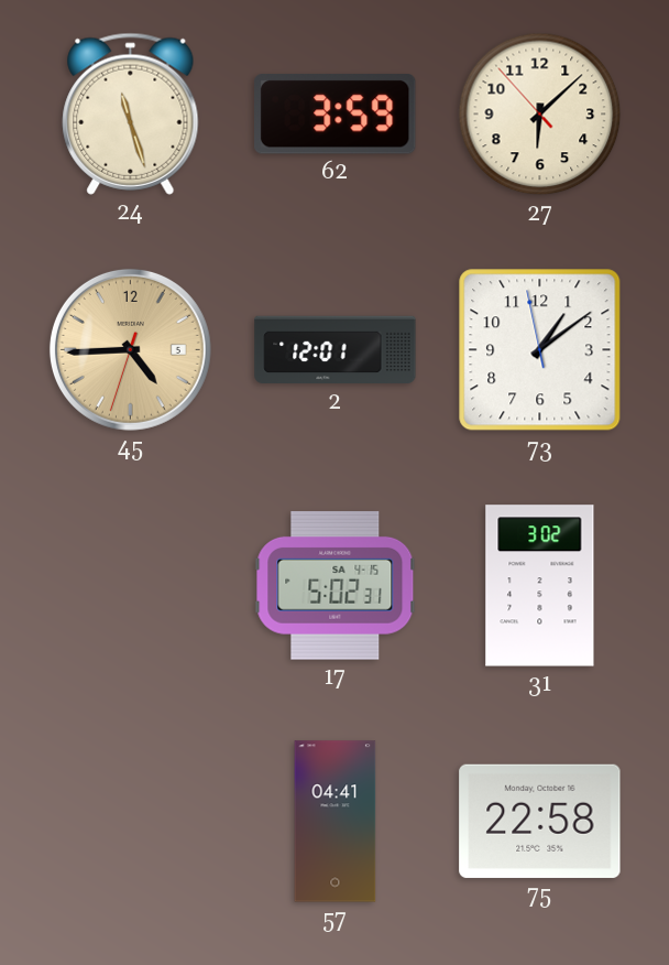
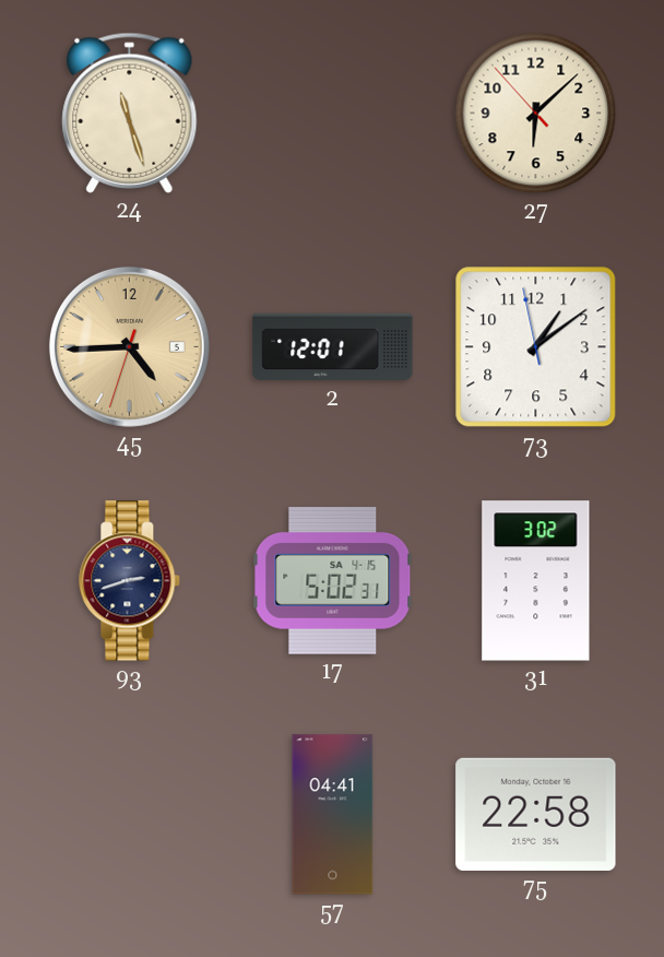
62: 3:59 -> none (336, 115)
93: none -> 2:42 (130, 581)
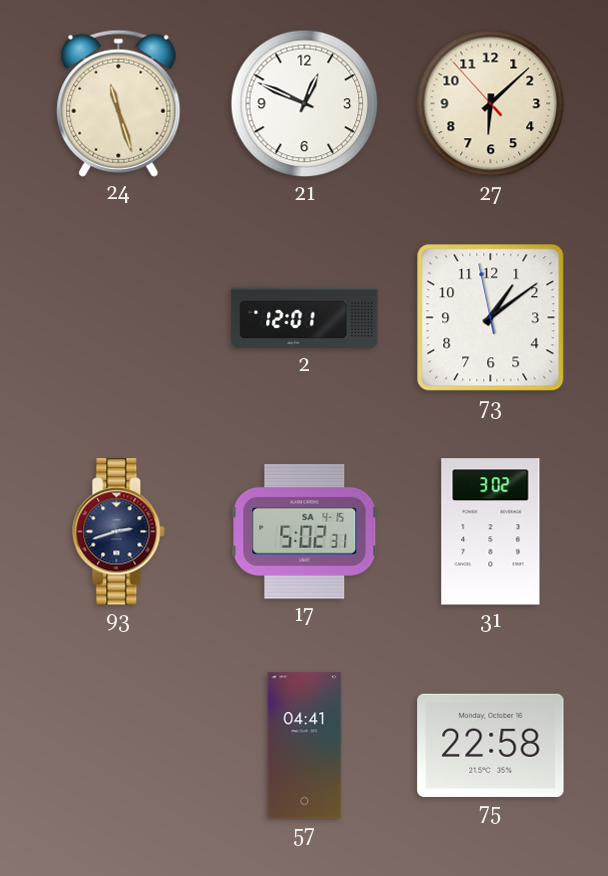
21: none -> 12:49 (305, 104)
45: 4:44 -> none (129, 346)
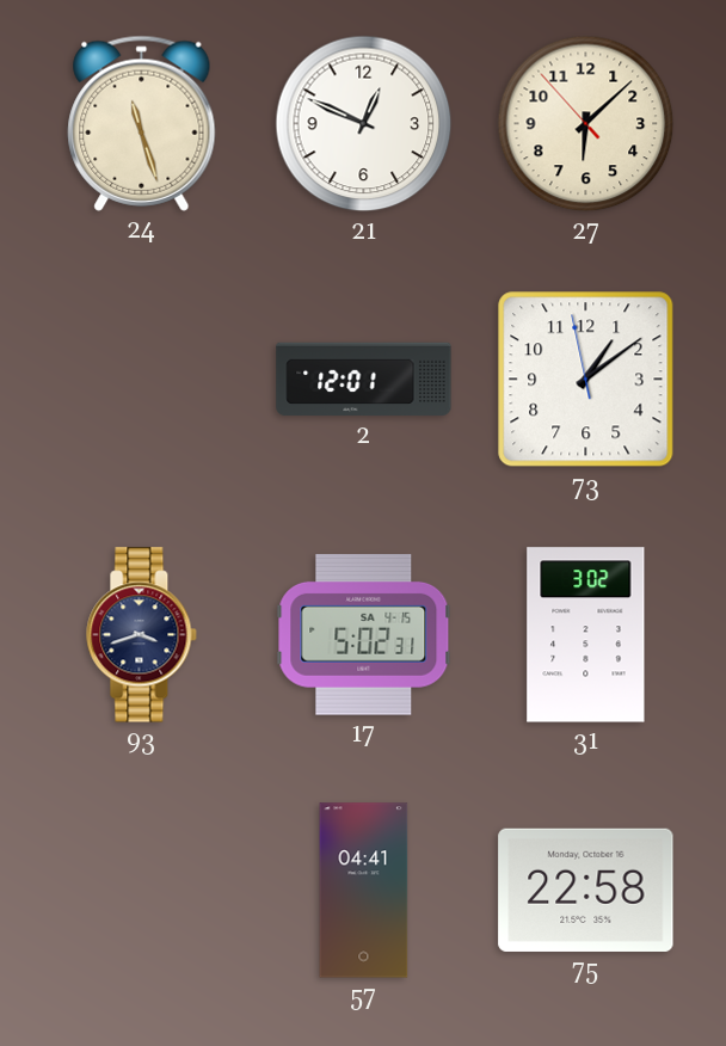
93: 2:42 -> 3:42 (142, 635)
